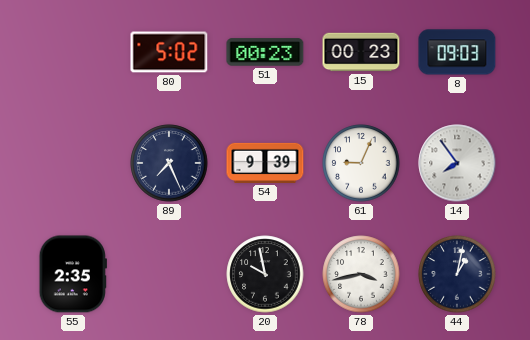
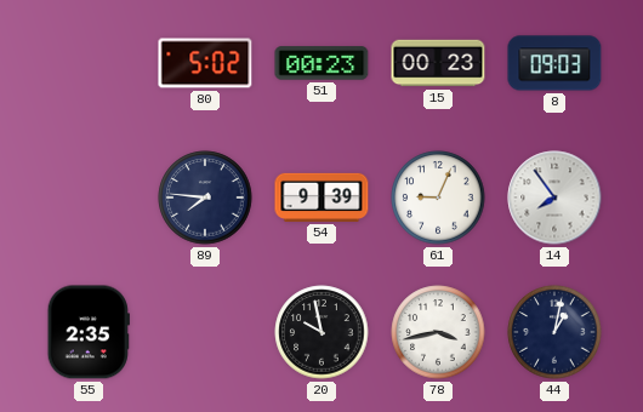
89: 7:26 -> 7:46 (205, 198)
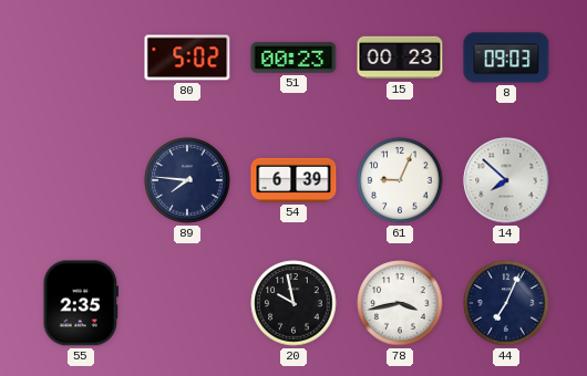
54: 9:39 -> 6:39 (293, 180)
14: 7:54 -> 7:52 (506, 180)
44: 1:02 -> 7:04 (506, 303)
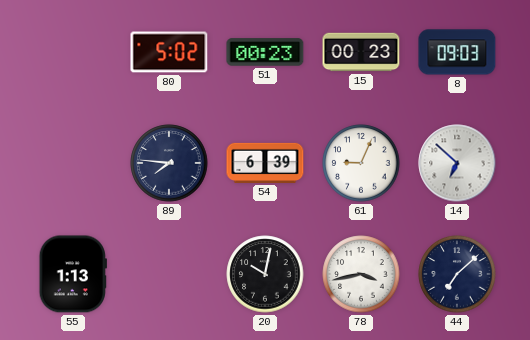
14: 7:52 -> 6:52 (457, 163)
55: 2:35 -> 1:13 (73, 274)
20: 9:58 -> 10:02 (265, 274)
44: 7:04 -> 7:08 (457, 274)
